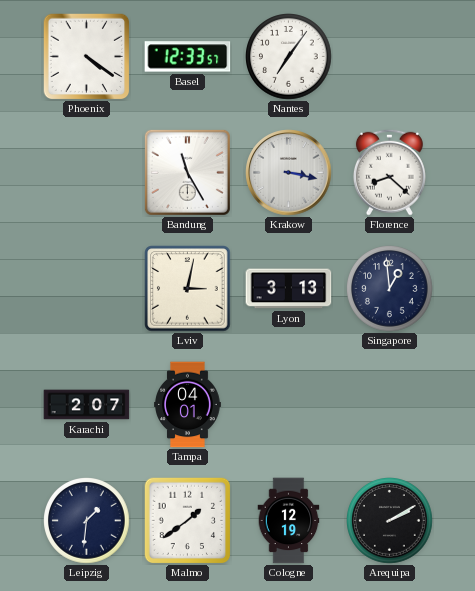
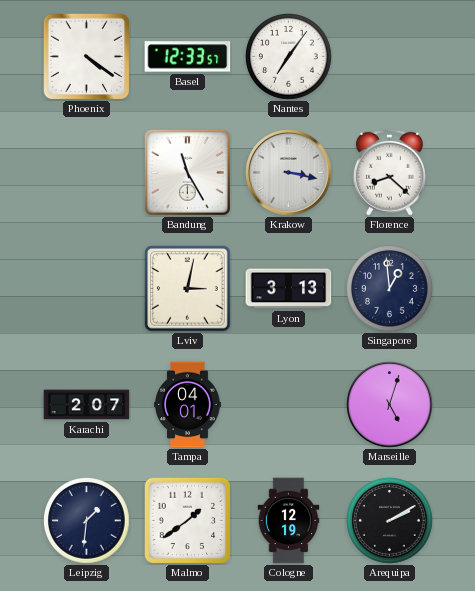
Marseille: none -> 5:03 (390, 405)
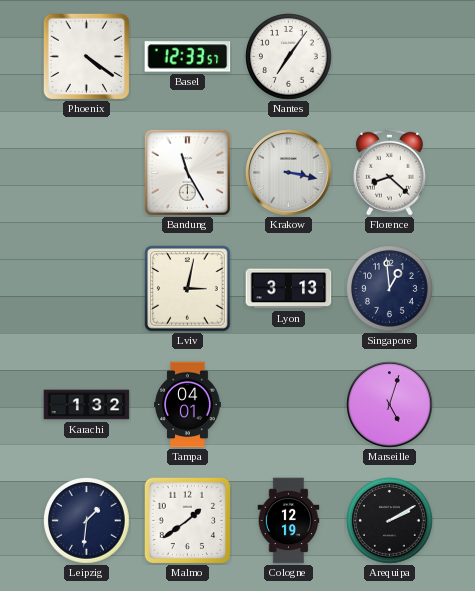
Karachi: 2:07 -> 1:32 (87, 405)
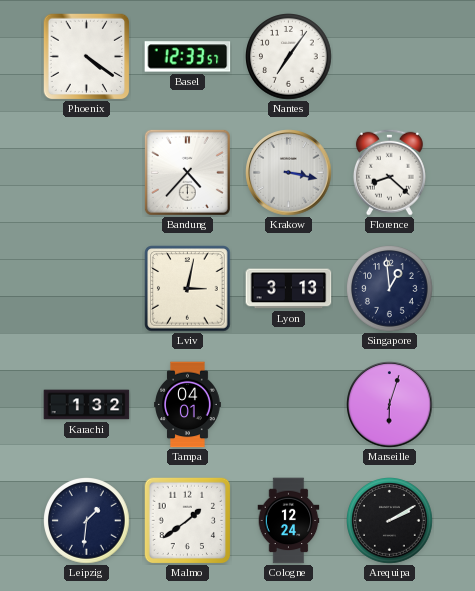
Bandung: 11:25 -> 4:37 (187, 172)
Marseille: 5:03 -> 6:03 (390, 405)
Cologne: 12:19 -> 12:24 (289, 521)
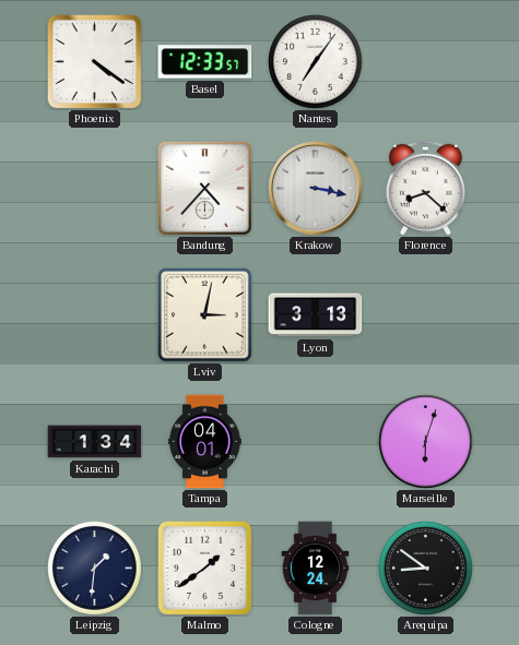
Singapore: 12:59 -> none (390, 289)
Karachi: 1:32 -> 1:34 (95, 442)
Arequipa: 2:10 -> 8:51 (426, 569)
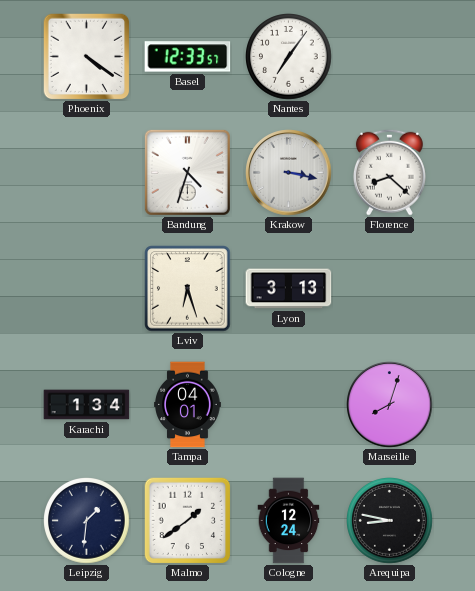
Bandung: 4:37 -> 4:33 (187, 172)
Lviv: 3:02 -> 6:27 (188, 289)
Marseille: 6:03 -> 8:03 (390, 405)
Arequipa: 8:51 -> 8:47 (390, 521)
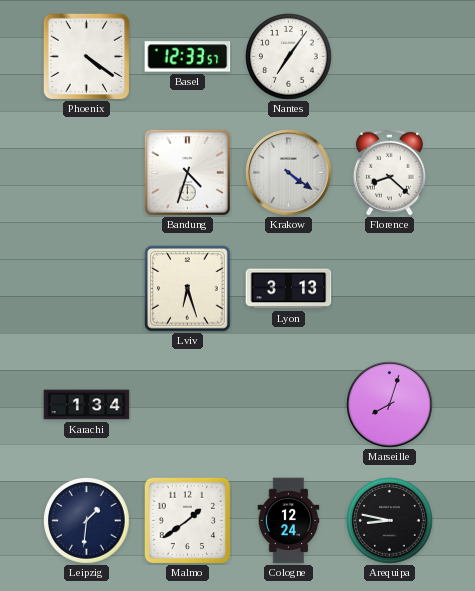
Krakow: 3:17 -> 4:21 (289, 173)
Tampa: 04:01 -> none (188, 405)
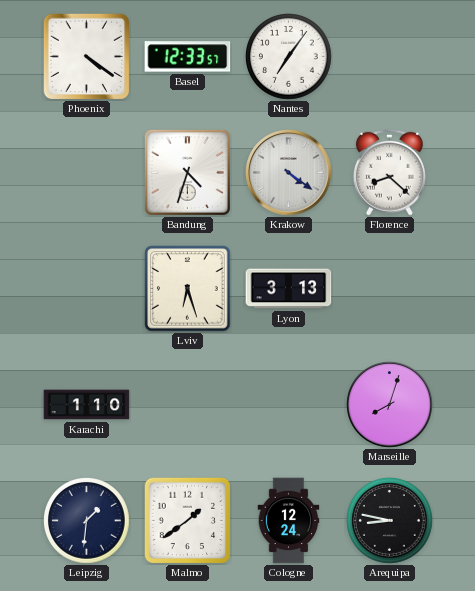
Karachi: 1:34 -> 1:10 (87, 405)
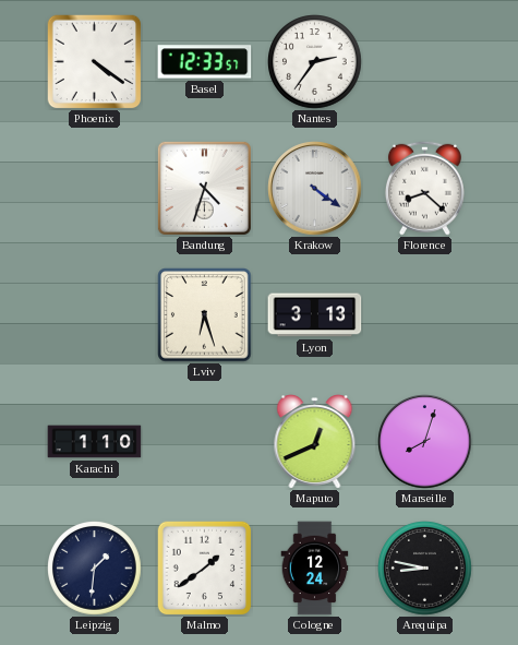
Nantes: 7:06 -> 2:36 (315, 62)
Maputo: none -> 12:41 (315, 442)
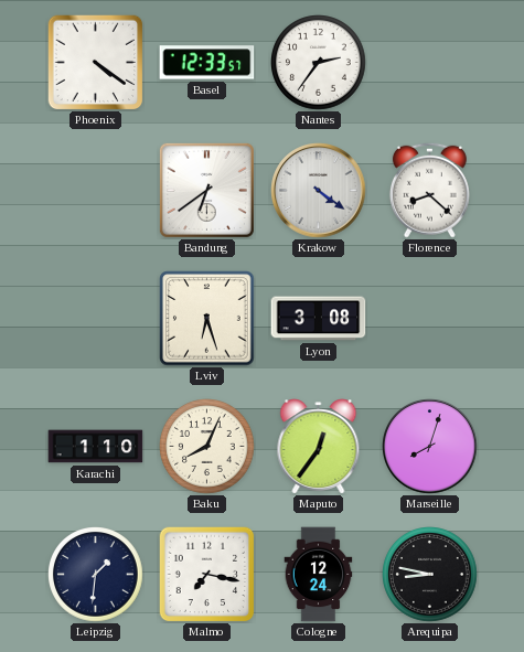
Bandung: 4:33 -> 6:39 (206, 190)
Lyon: 3:13 -> 3:08 (319, 319)
Baku: none -> 8:04 (207, 447)
Maputo: 12:41 -> 12:36 (319, 447)
Malmo: 1:39 -> 7:17 (206, 574)
